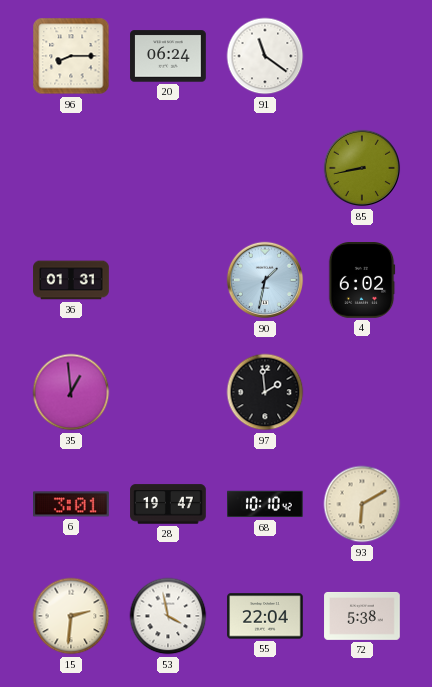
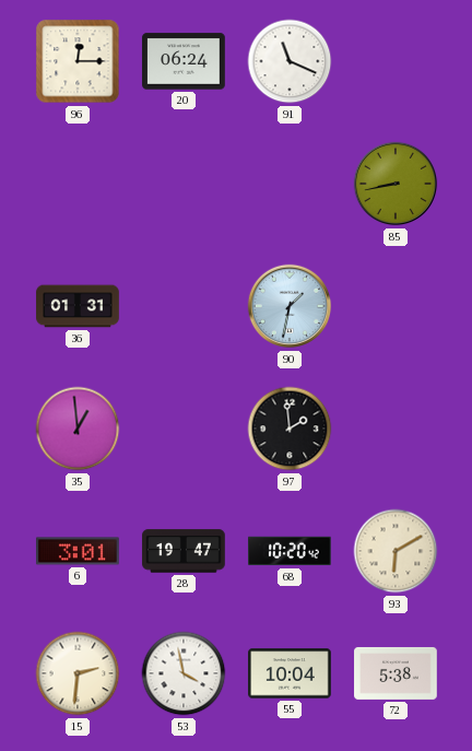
96: 8:15 -> 12:15 (78, 61)
91: 11:21 -> 11:19 (290, 61)
4: 6:02 -> none (362, 281)
68: 10:10 -> 10:20 (291, 551)
55: 22:04 -> 10:04 (290, 673)
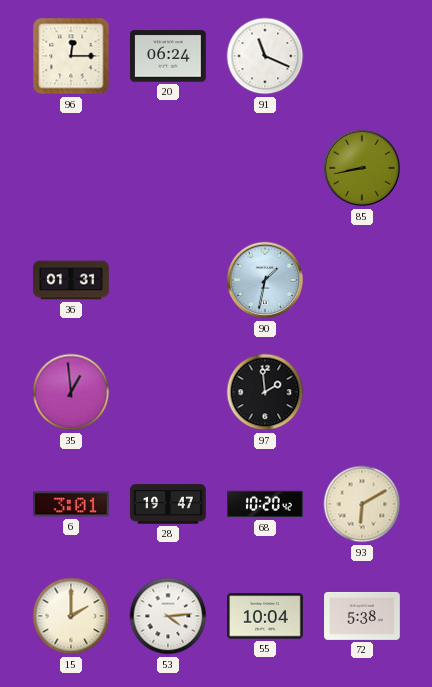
15: 2:31 -> 2:00 (71, 616)
53: 3:58 -> 4:14 (168, 616)
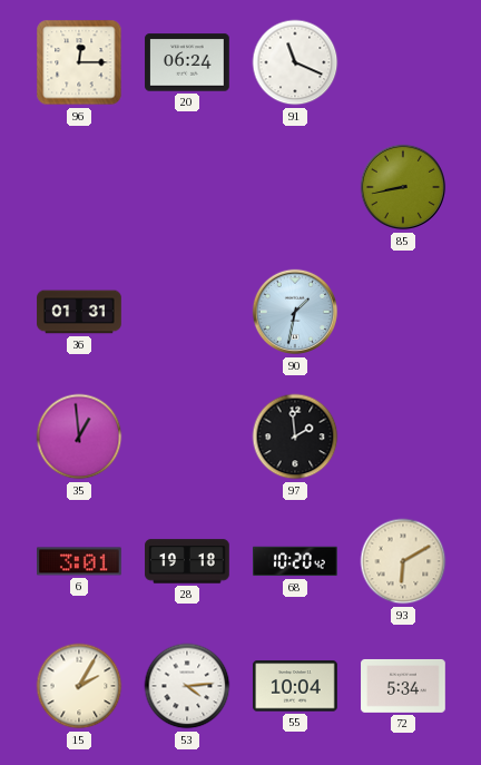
28: 19:47 -> 19:18 (187, 561)
15: 2:00 -> 2:05 (79, 686)
72: 5:38 -> 5:34 (403, 686)
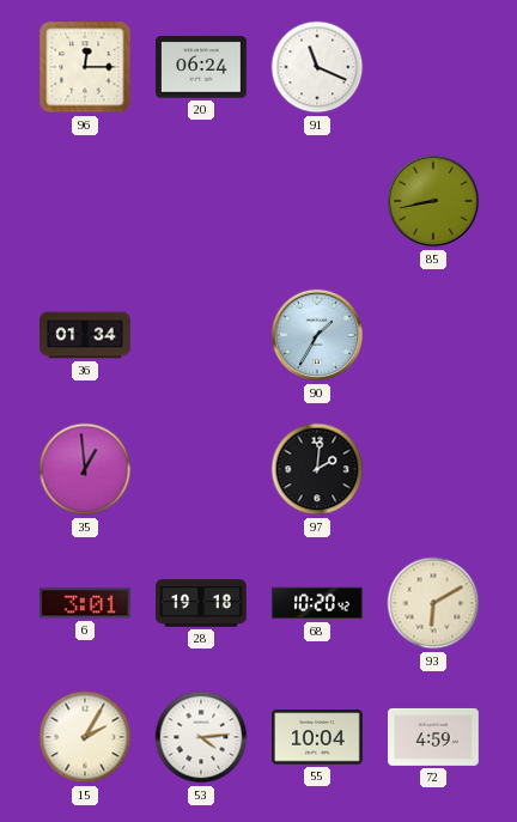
36: 01:31 -> 01:34 (85, 335)
90: 1:32 -> 1:35 (317, 335)
97: 1:59 -> 2:01 (317, 469)
72: 5:34 -> 4:59 (433, 737)
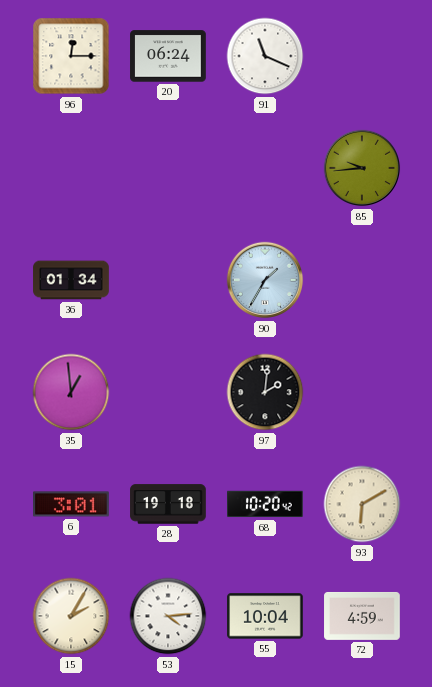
85: 8:43 -> 9:44 (362, 168)
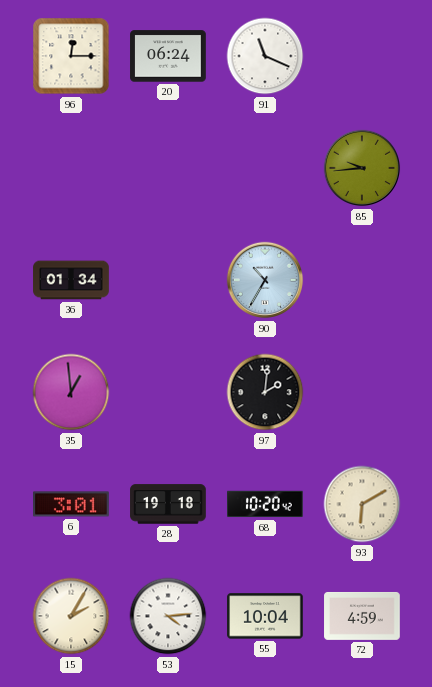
90: 1:35 -> 10:35 (265, 280)
